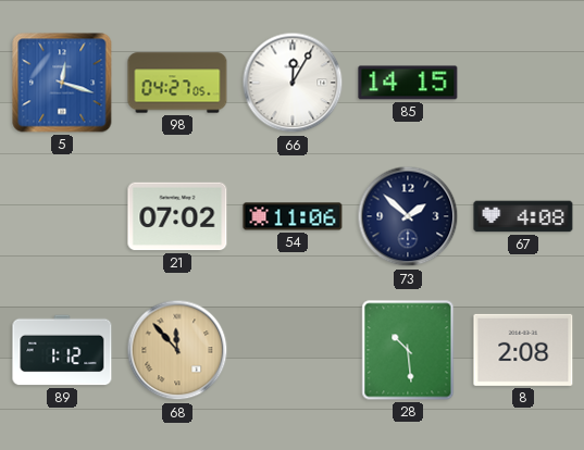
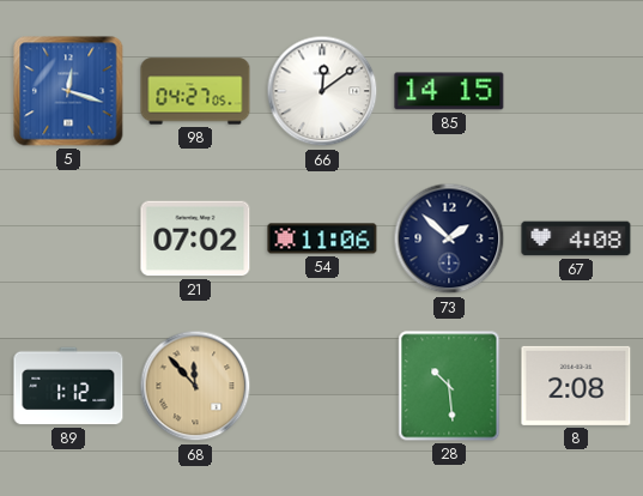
66: 12:05 -> 12:09 (322, 91)
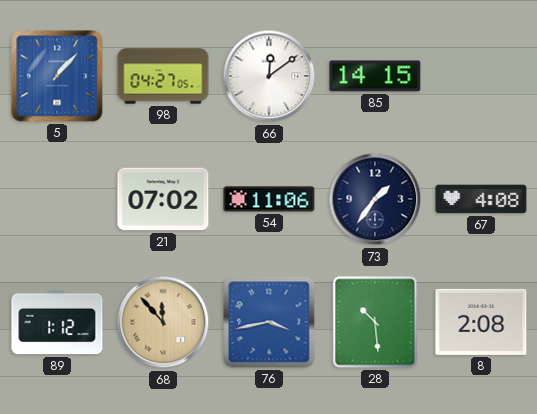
5: 12:18 -> 1:07 (57, 76)
73: 1:52 -> 1:36 (375, 199)
76: none -> 3:43 (269, 322)
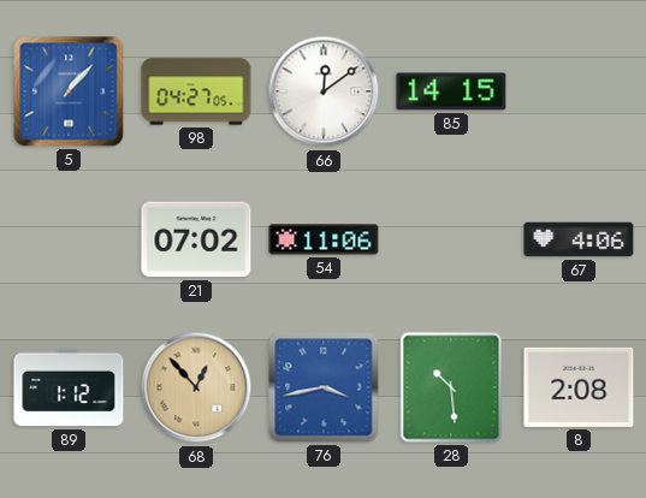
73: 1:36 -> none (375, 199)
67: 4:08 -> 4:06 (579, 239)
68: 11:53 -> 12:53 (196, 387)
